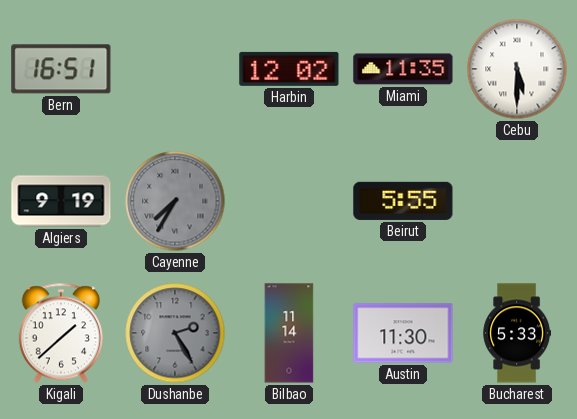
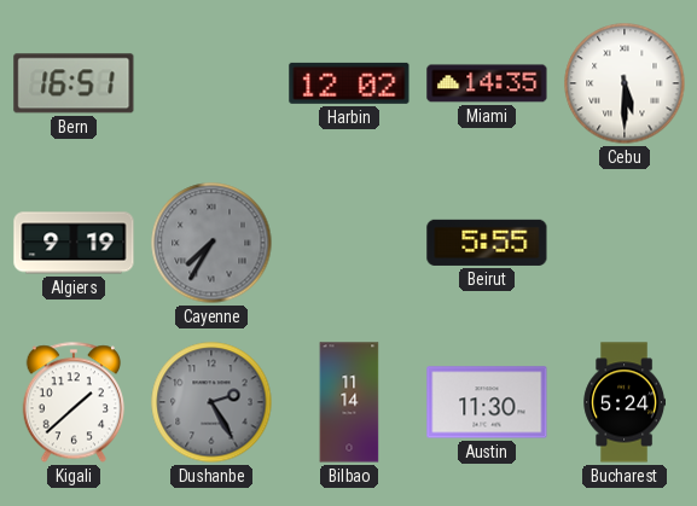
Miami: 11:35 -> 14:35 (487, 83)
Bucharest: 5:33 -> 5:24 (623, 402)
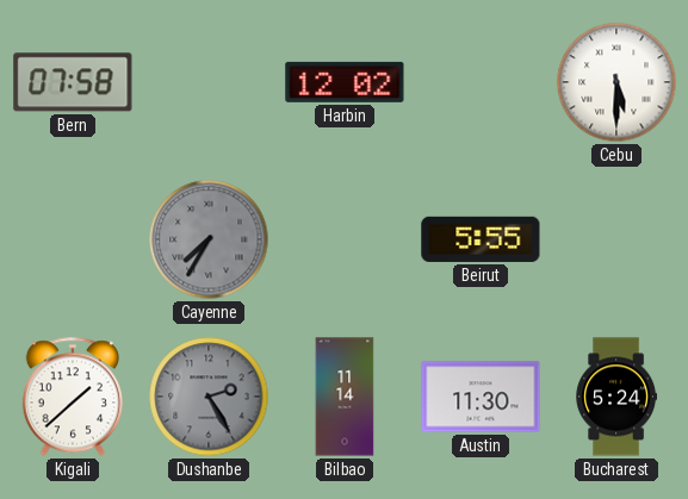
Bern: 16:51 -> 07:58 (73, 82)
Miami: 14:35 -> none (487, 83)
Algiers: 9:19 -> none (74, 243)
